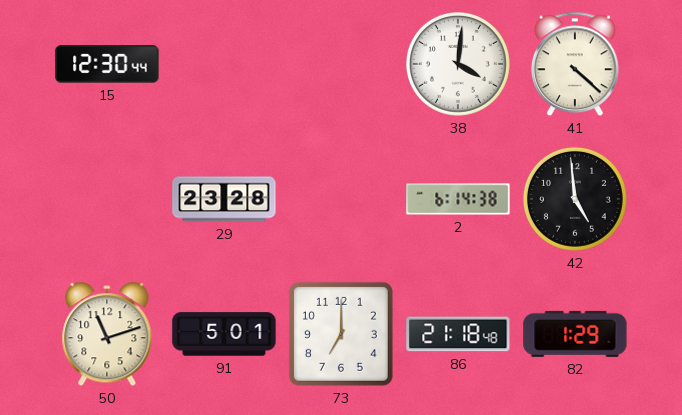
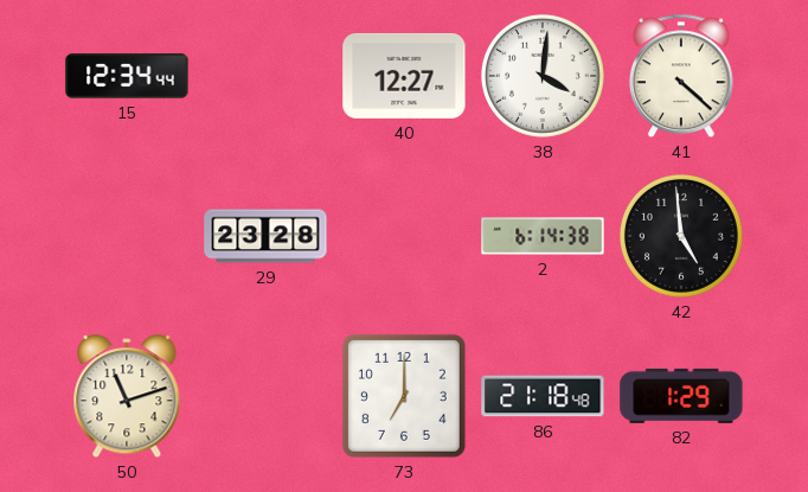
15: 12:30 -> 12:34 (127, 76)
40: none -> 12:27 (404, 76)
91: 5:01 -> none (224, 334)
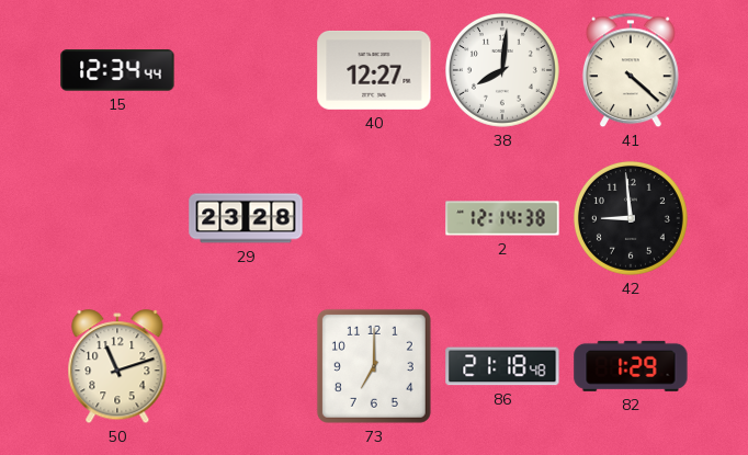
38: 4:01 -> 8:01 (502, 70)
2: 6:14 -> 12:14 (502, 218)
42: 4:59 -> 8:59 (631, 218)
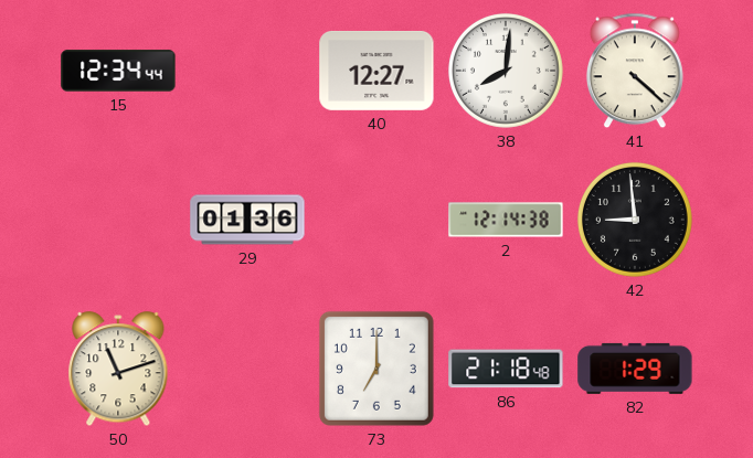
29: 23:28 -> 01:36 (247, 220)
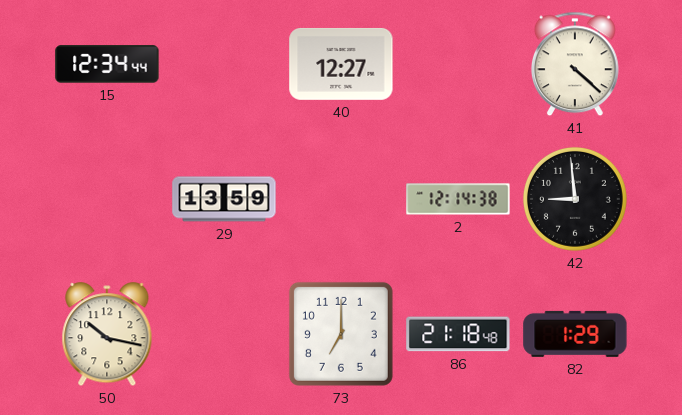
38: 8:01 -> none (506, 71)
29: 01:36 -> 13:59 (224, 199)
50: 11:12 -> 10:17 (107, 335)
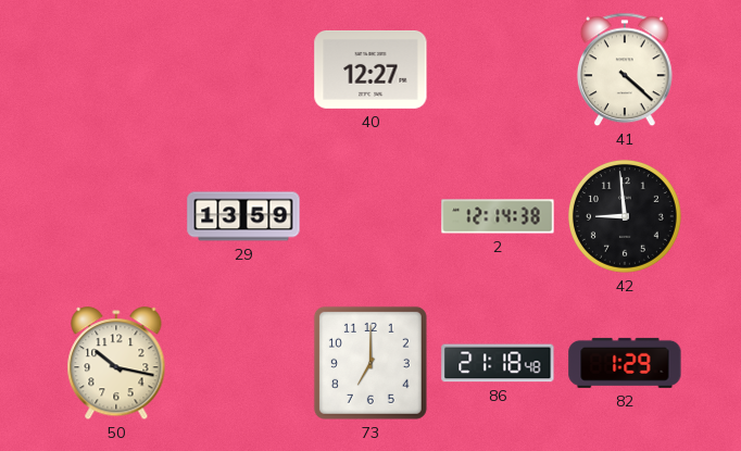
15: 12:34 -> none (107, 64)
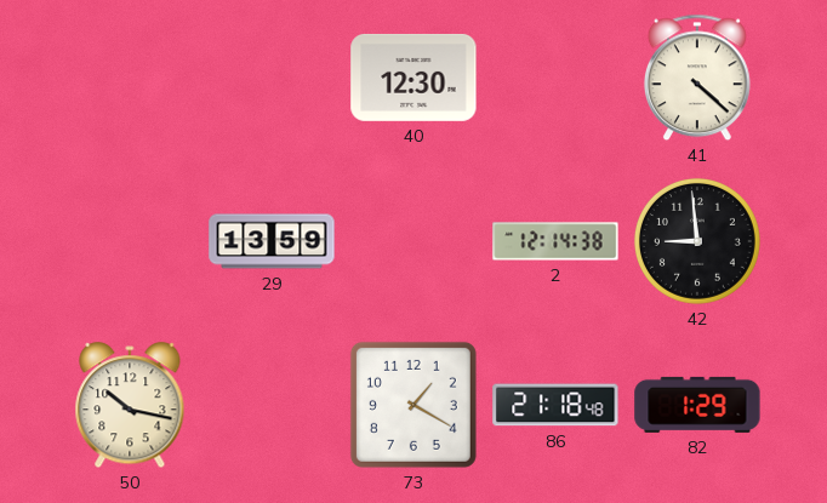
40: 12:27 -> 12:30 (413, 78)
73: 7:00 -> 1:20 (413, 405)
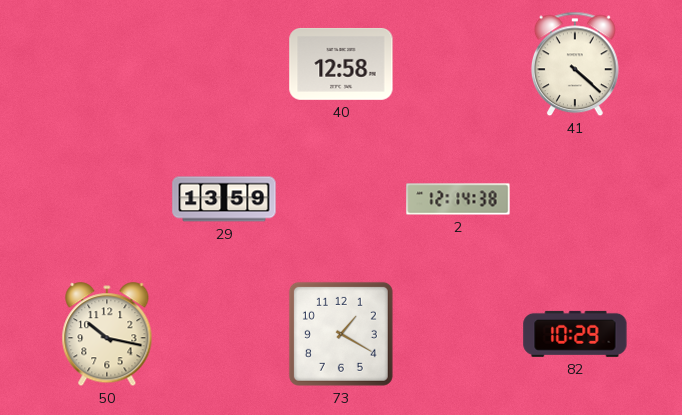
40: 12:30 -> 12:58 (341, 64)
42: 8:59 -> none (697, 241)
86: 21:18 -> none (555, 405)
82: 1:29 -> 10:29 (575, 334)
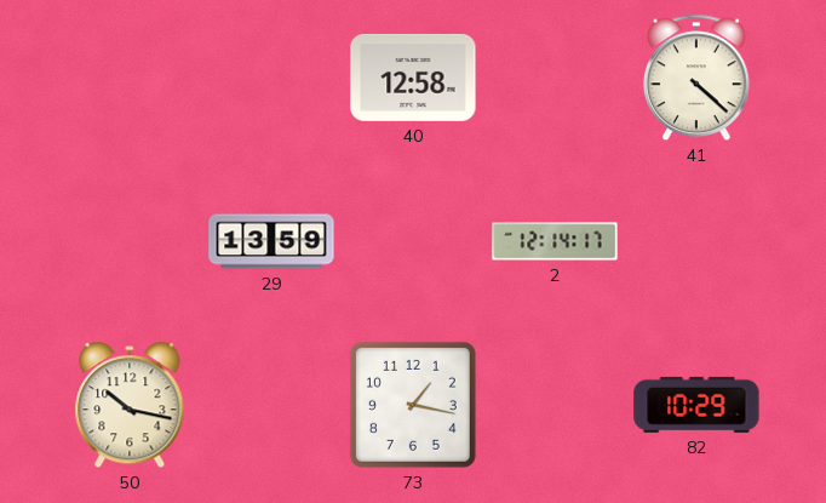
2: 12:14:38 -> 12:14:17 (555, 241)
73: 1:20 -> 1:17 (413, 405)
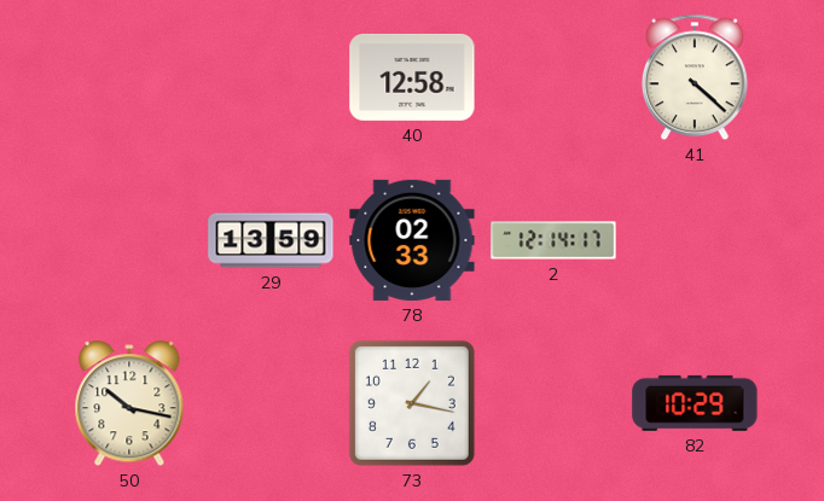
78: none -> 02:33 (412, 240)
